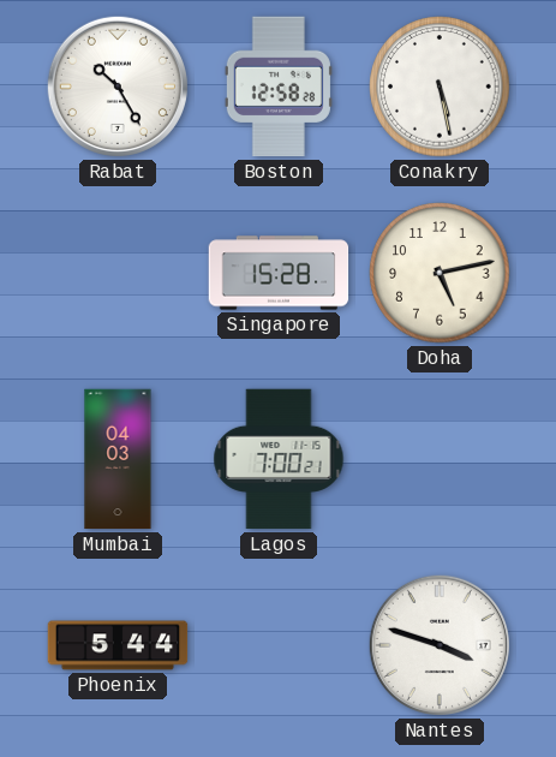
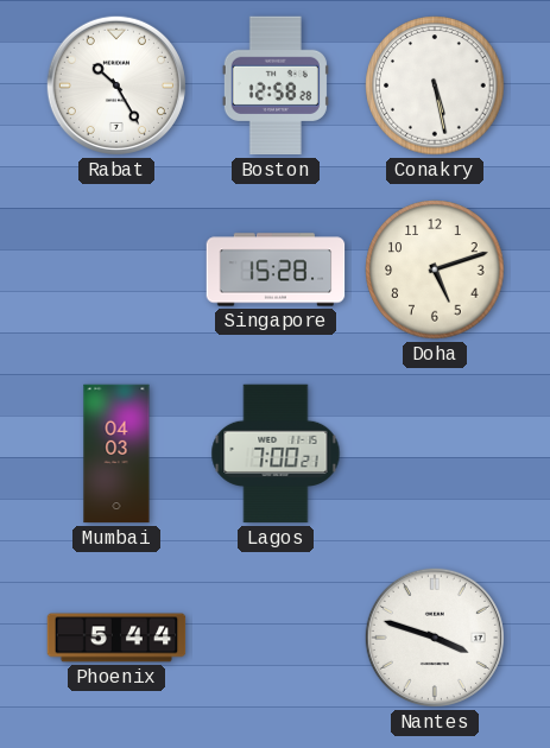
Doha: 5:13 -> 5:12 (435, 270)
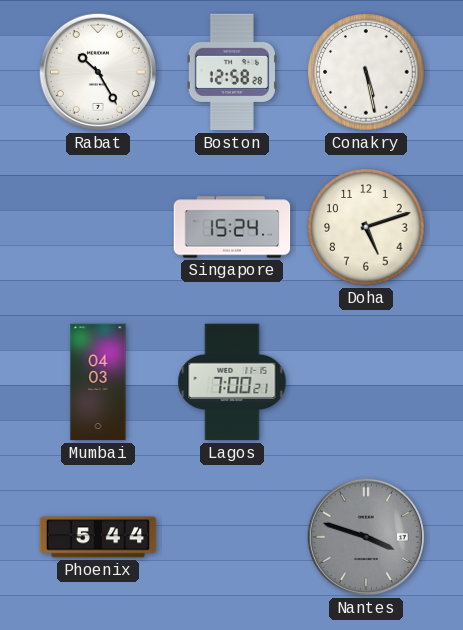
Singapore: 15:28 -> 15:24 (232, 227)
Nantes dial: white -> grey (366, 537)
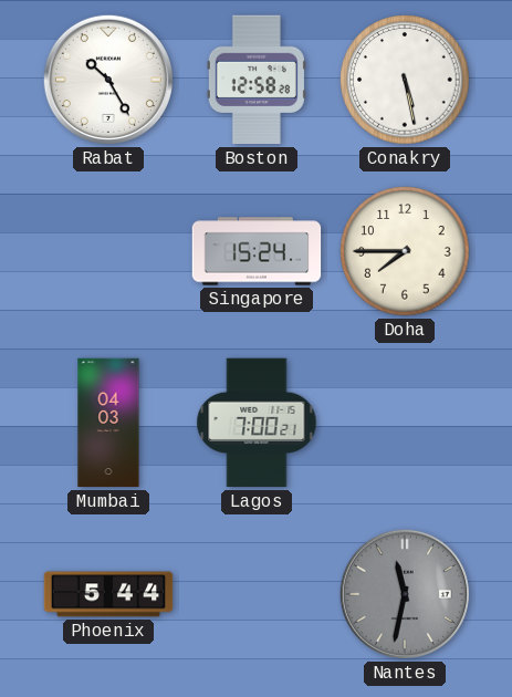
Doha: 5:12 -> 7:45 (405, 251)
Nantes: 3:48 -> 11:32 (405, 594)
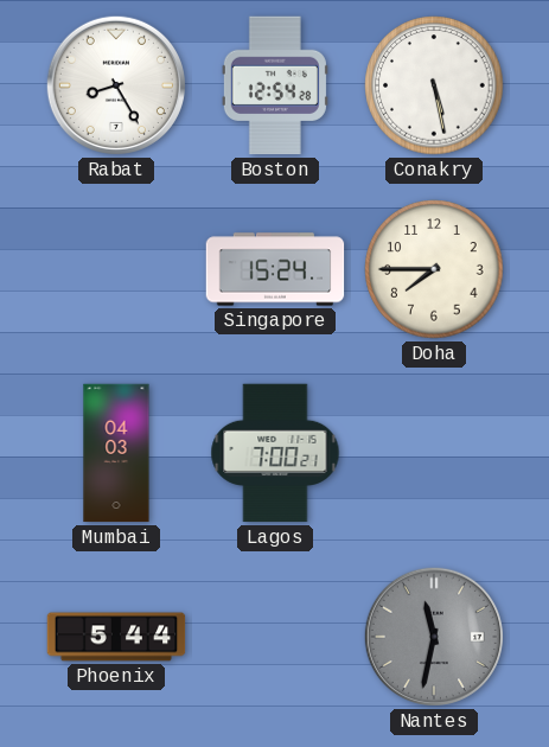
Rabat: 10:25 -> 8:25 (116, 85)
Boston: 12:58 -> 12:54 (275, 85)
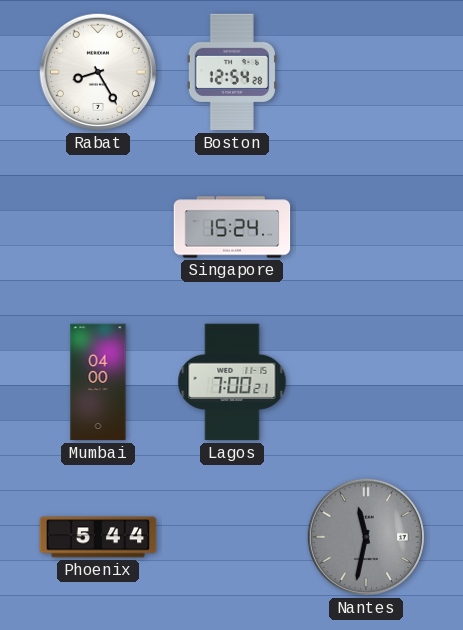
Conakry: 5:28 -> none (434, 85)
Doha: 7:45 -> none (434, 269)
Mumbai: 04:03 -> 04:00 (98, 382)
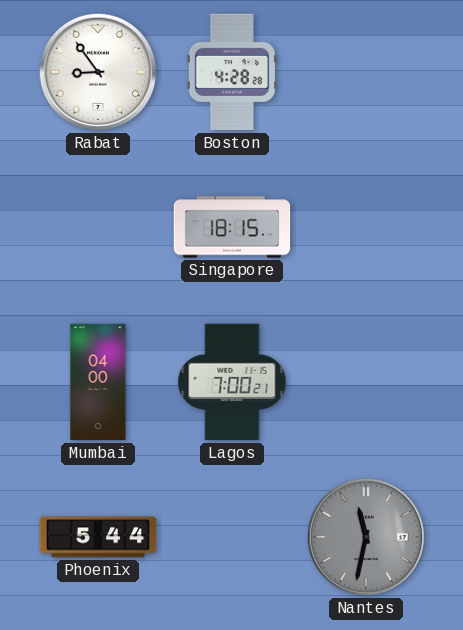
Rabat: 8:25 -> 8:54 (98, 72)
Boston: 12:54 -> 4:28 (232, 72)
Singapore: 15:24 -> 18:15 (232, 227)
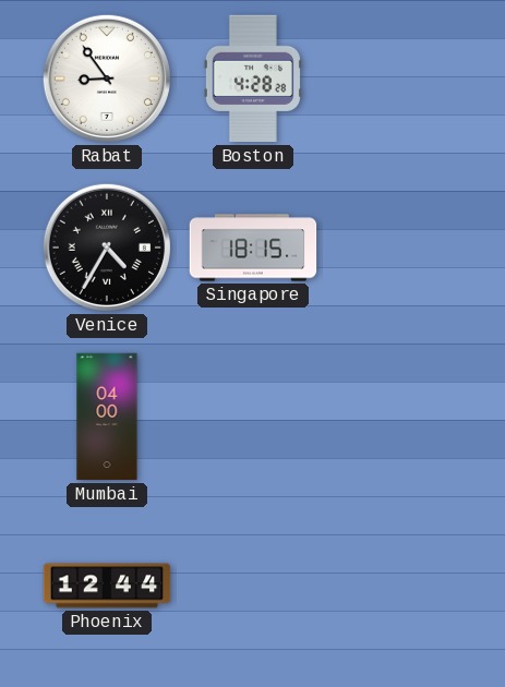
Venice: none -> 4:35 (107, 248)
Lagos: 7:00 -> none (232, 382)
Phoenix: 5:44 -> 12:44 (107, 586)
Nantes: 11:32 -> none (366, 537)
